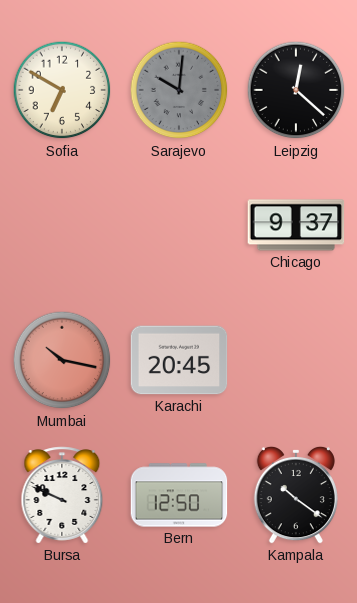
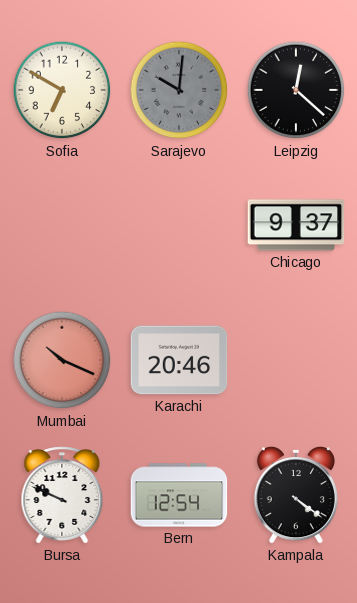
Mumbai: 10:17 -> 10:19 (62, 360)
Karachi: 20:45 -> 20:46 (179, 360)
Bern: 12:50 -> 12:54 (179, 495)
Kampala: 10:21 -> 4:21 (296, 495)
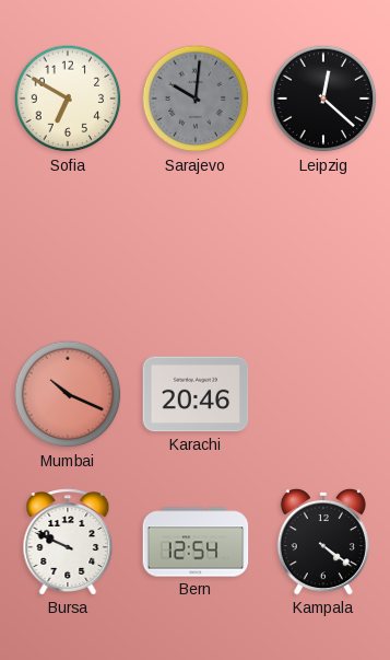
Chicago: 9:37 -> none (296, 225)
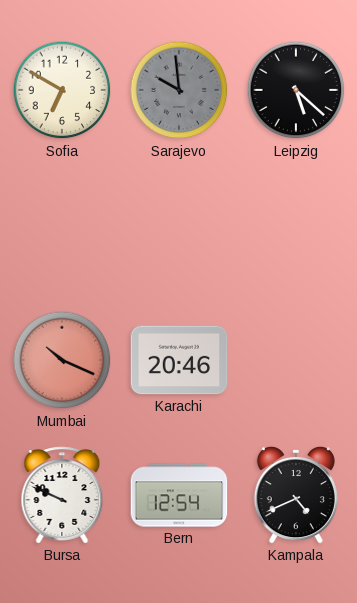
Sarajevo: 10:01 -> 9:59 (179, 90)
Leipzig: 12:22 -> 5:22 (296, 90)
Kampala: 4:21 -> 4:41 (296, 495)
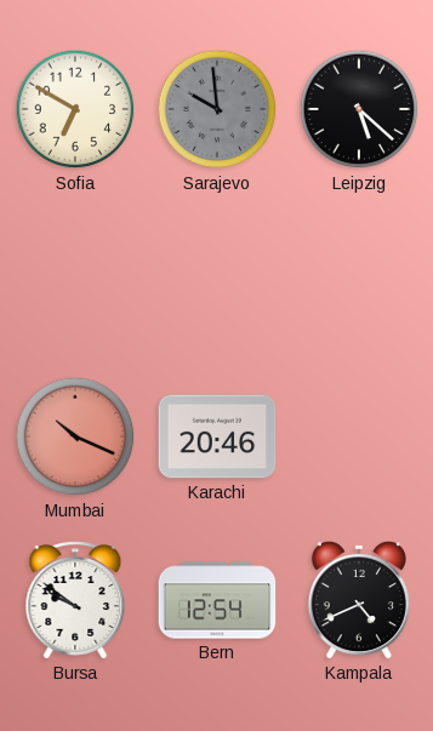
Bursa: 9:49 -> 9:51 (75, 600)
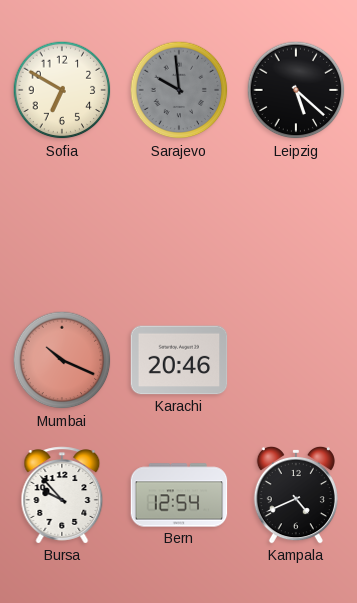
Bursa: 9:51 -> 9:53 (62, 495)
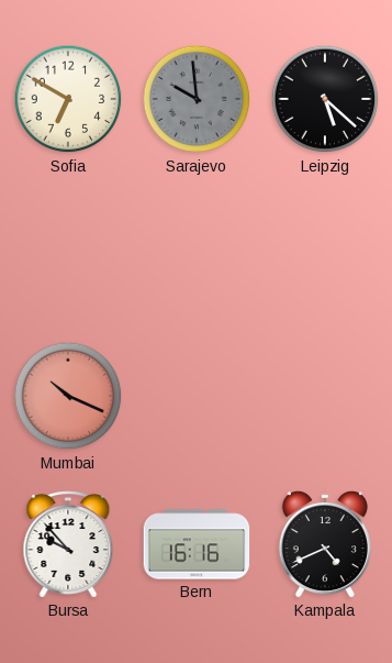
Karachi: 20:46 -> none (179, 360)
Bern: 12:54 -> 16:16 (197, 544)
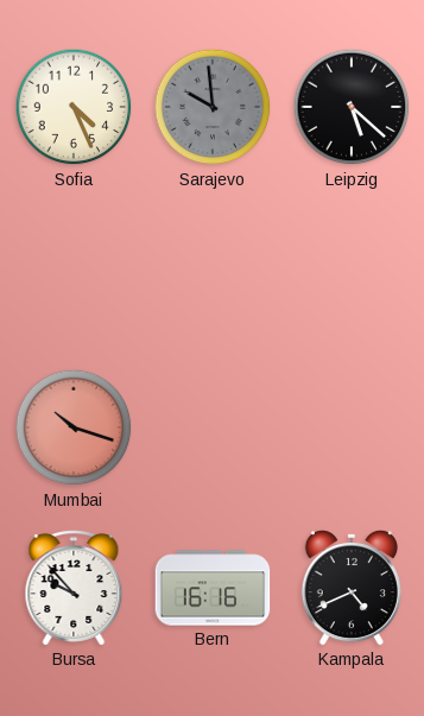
Sofia: 6:50 -> 4:26 (74, 107)
Mumbai: 10:19 -> 10:18 (74, 427)
